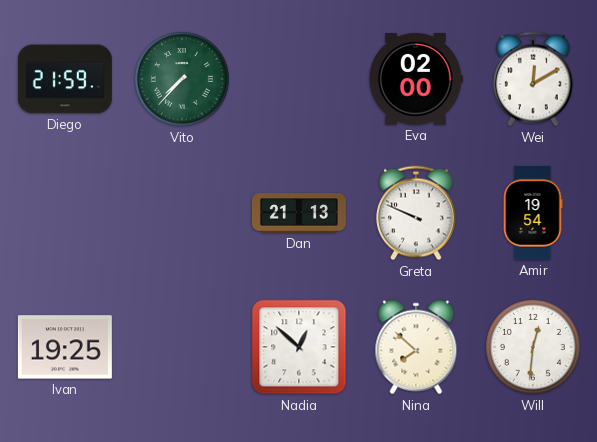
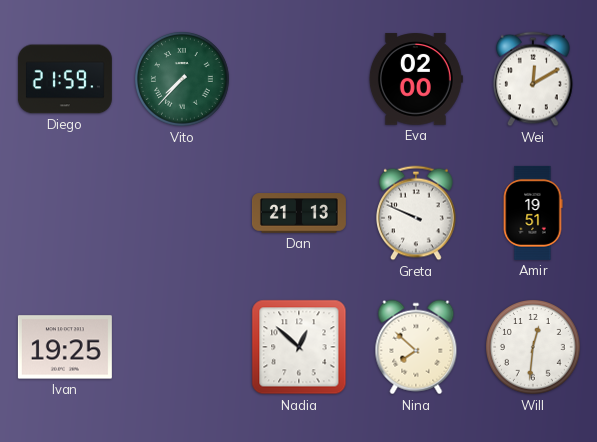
Amir: 19:54 -> 19:51 (533, 213)
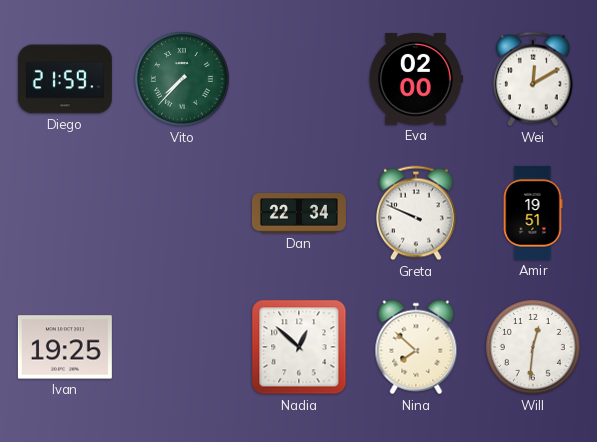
Dan: 21:13 -> 22:34 (299, 213)
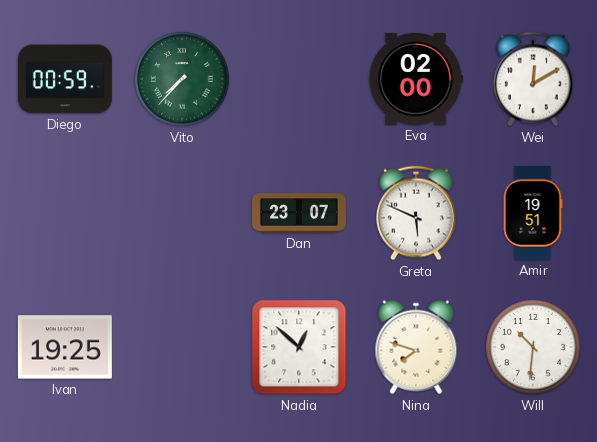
Diego: 21:59 -> 00:59 (65, 79)
Dan: 22:34 -> 23:07 (299, 213)
Greta: 9:49 -> 5:49 (417, 213)
Nina: 7:52 -> 7:48 (416, 347)
Will: 12:31 -> 10:31 (533, 347)
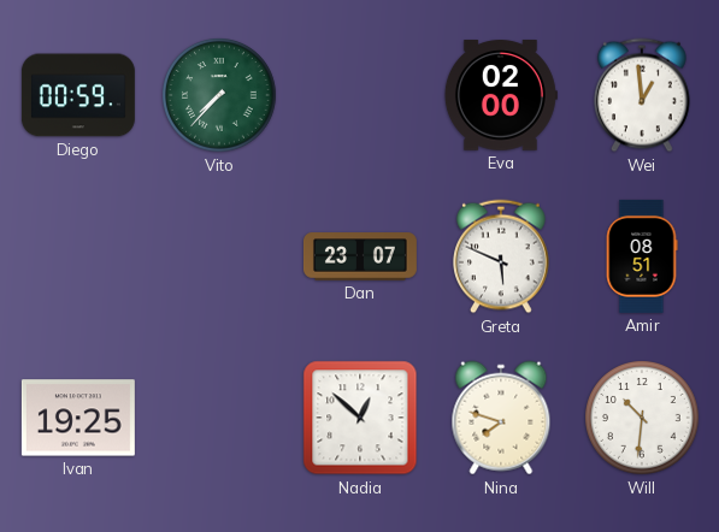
Wei: 12:10 -> 12:59 (643, 95)
Amir: 19:51 -> 08:51 (642, 256)
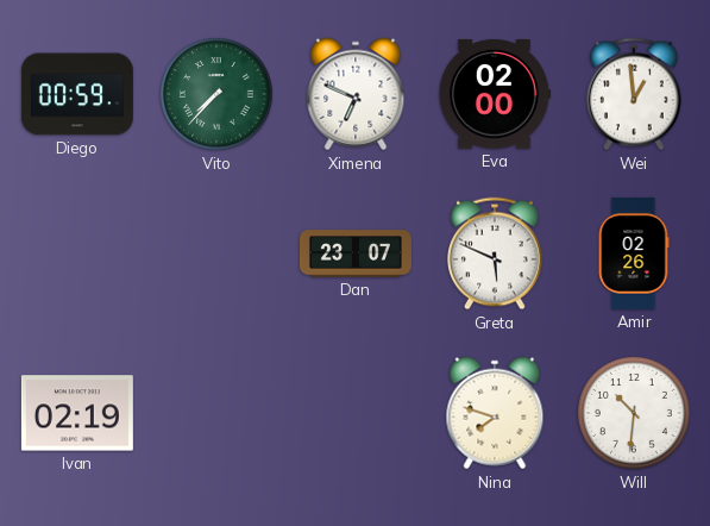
Ximena: none -> 6:49 (356, 94)
Amir: 08:51 -> 02:26 (634, 253)
Ivan: 19:25 -> 02:19 (77, 413)
Nadia: 12:52 -> none (360, 418)
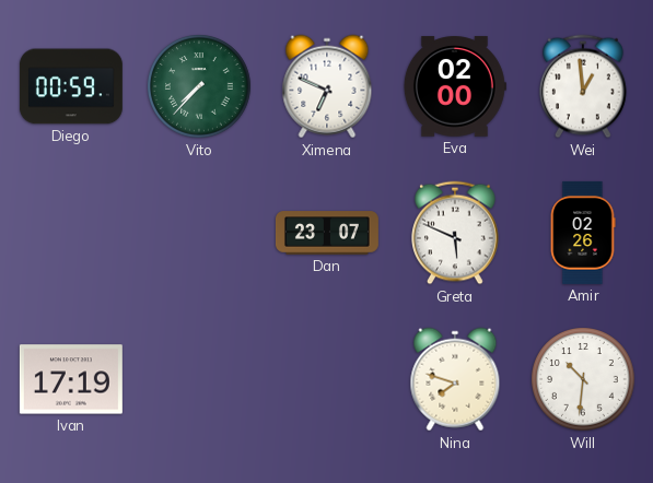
Ivan: 02:19 -> 17:19 (71, 379)
